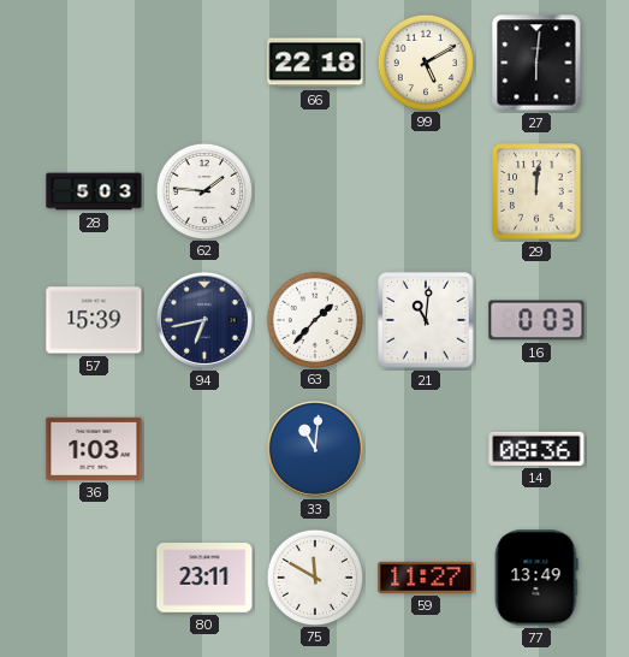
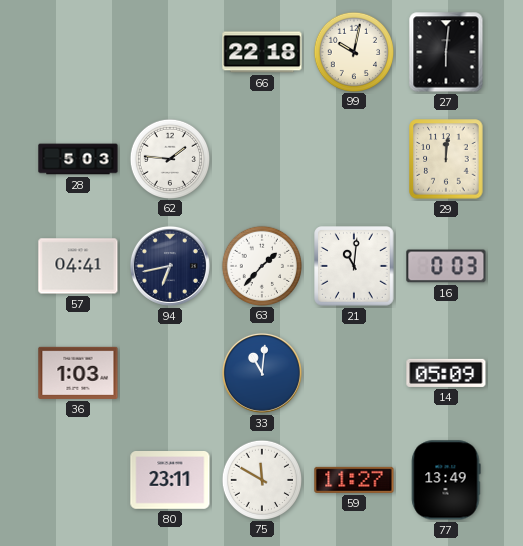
99: 5:10 -> 10:02 (353, 51)
57: 15:39 -> 04:41 (78, 266)
14: 08:36 -> 05:09 (446, 373)
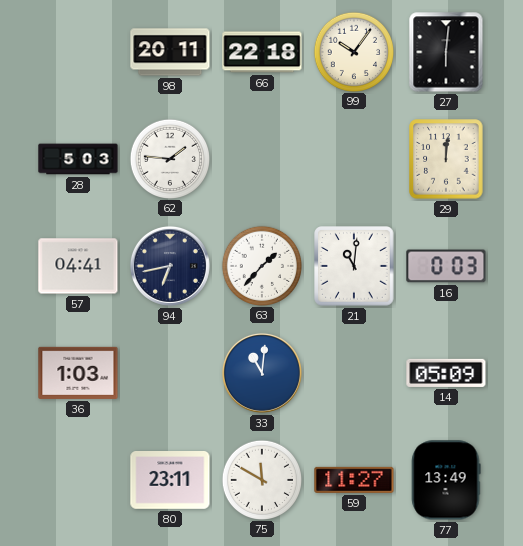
98: none -> 20:11 (170, 52)
99: 10:02 -> 10:06 (353, 51)
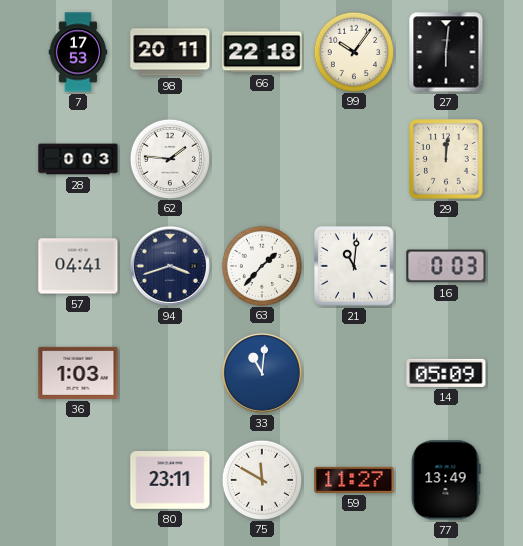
7: none -> 17:53 (78, 52)
28: 5:03 -> 0:03 (78, 159)
94: 6:43 -> 3:42 (170, 266)
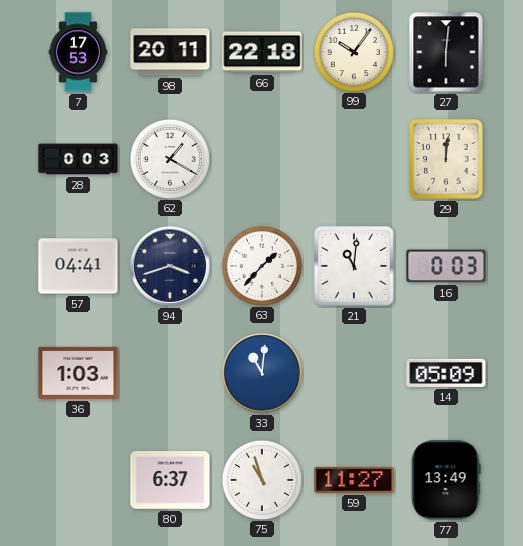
62: 1:46 -> 1:20 (169, 158)
80: 23:11 -> 6:37 (170, 481)
75: 11:50 -> 10:57 (261, 479)
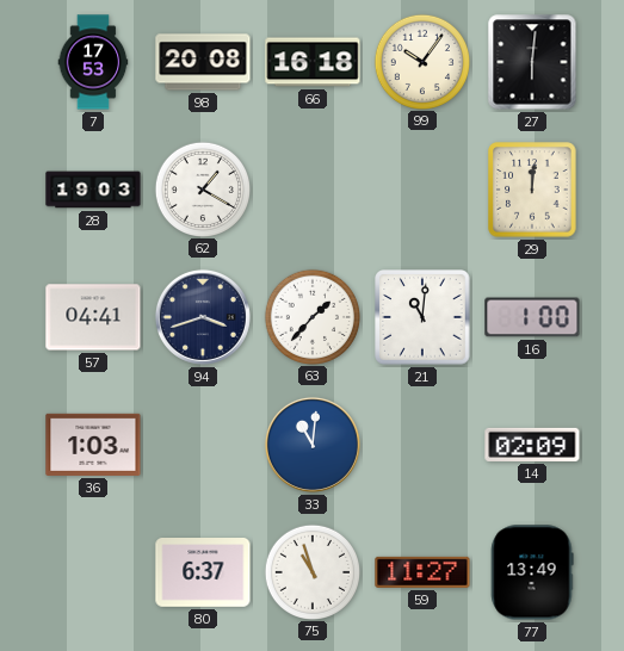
98: 20:11 -> 20:08 (203, 62)
66: 22:18 -> 16:18 (313, 62)
28: 0:03 -> 19:03 (93, 190)
16: 0:03 -> 1:00 (532, 317)
14: 05:09 -> 02:09 (532, 445)
